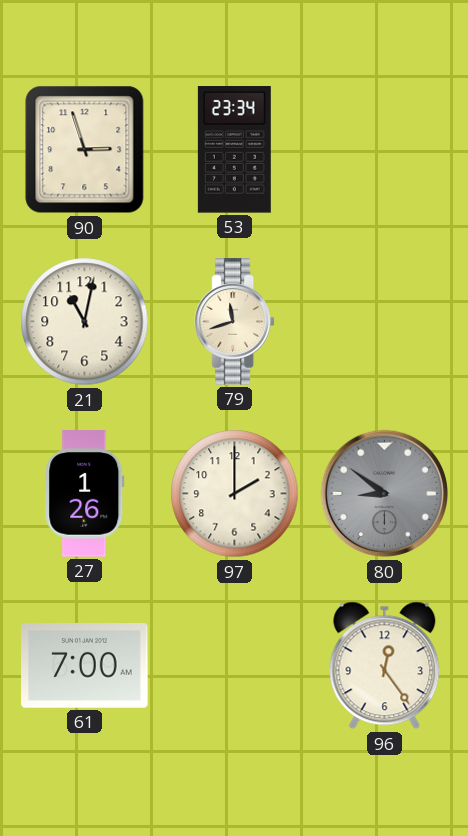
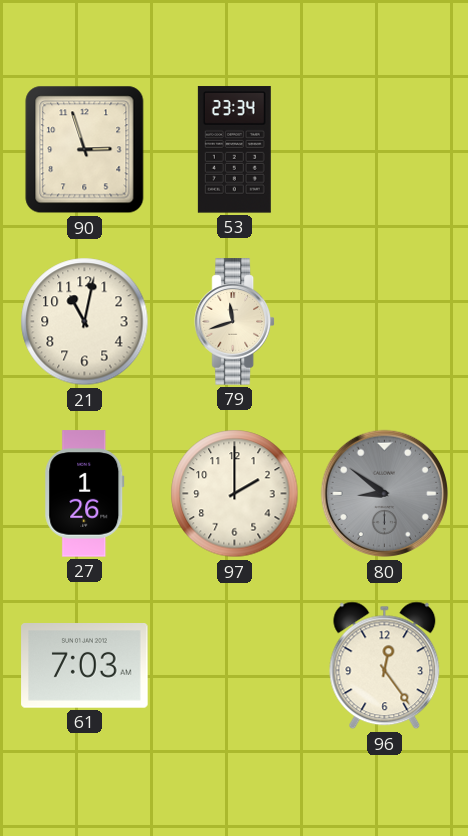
61: 7:00 -> 7:03 (85, 666)
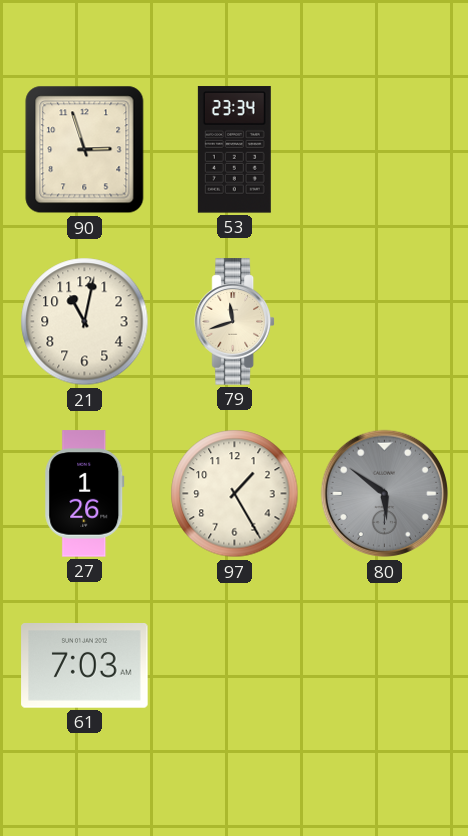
97: 2:00 -> 1:25 (235, 494)
80: 8:51 -> 5:51 (385, 494)
96: 12:24 -> none (385, 666)
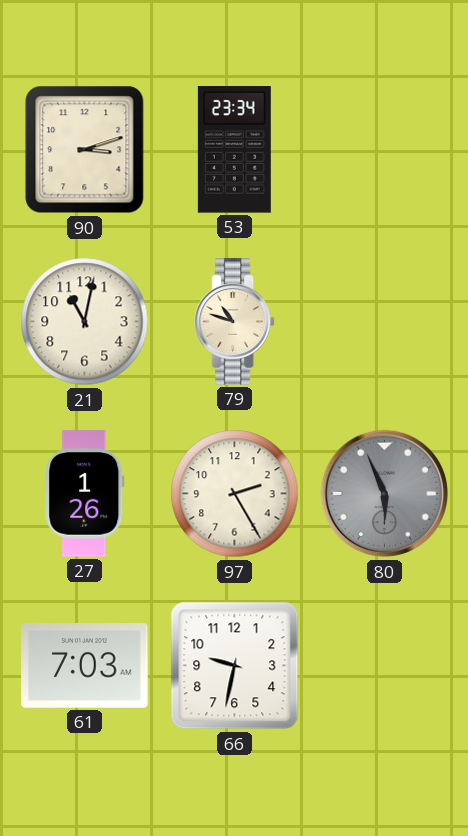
90: 2:57 -> 3:12 (85, 150)
79: 11:42 -> 10:48 (234, 322)
97: 1:25 -> 2:25 (235, 494)
80: 5:51 -> 5:56 (385, 494)
66: none -> 9:32 (235, 666)
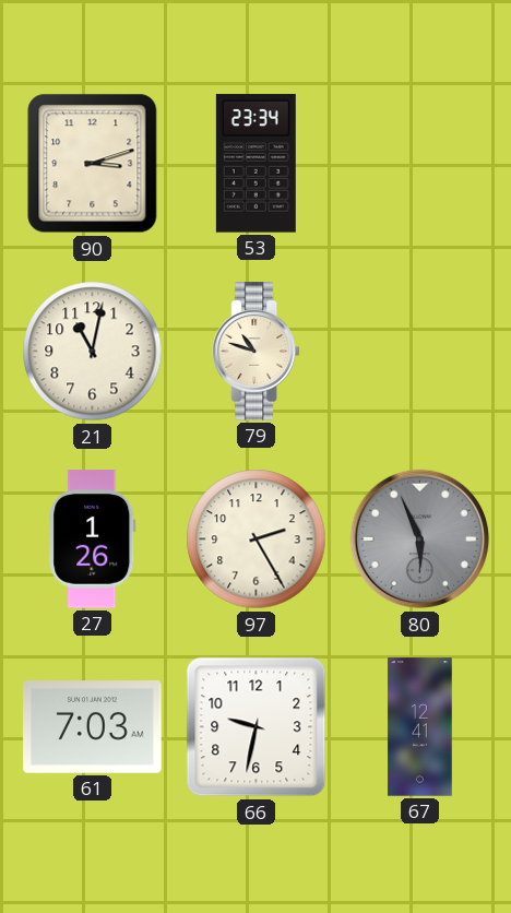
67: none -> 12:41 (420, 727)
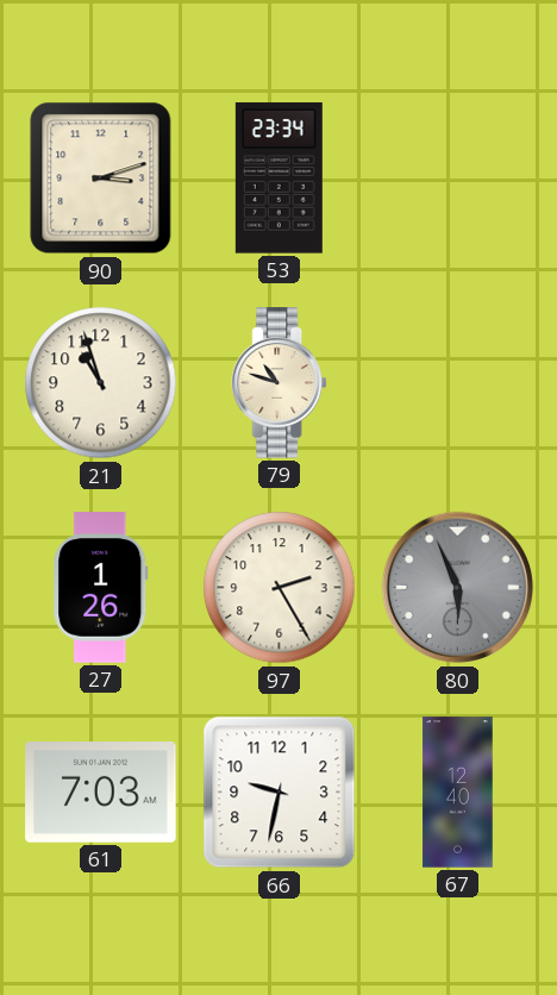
21: 11:02 -> 10:57 (101, 383)
67: 12:41 -> 12:40 (458, 793)
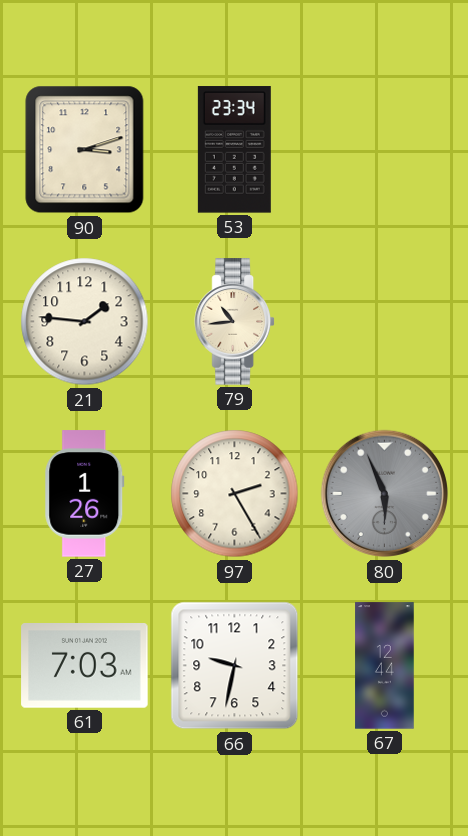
21: 10:57 -> 1:46 (85, 322)
79: 10:48 -> 10:44 (234, 322)
67: 12:40 -> 12:44 (385, 666)
